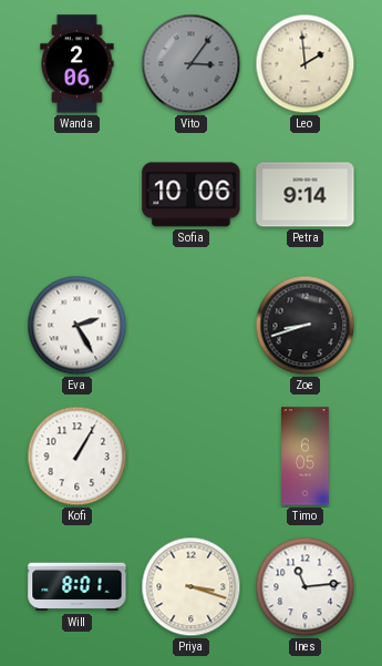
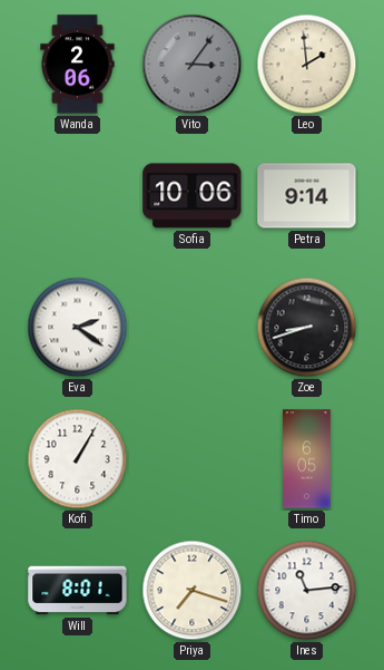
Eva: 2:25 -> 2:21 (78, 328)
Priya: 3:18 -> 7:18 (193, 591)
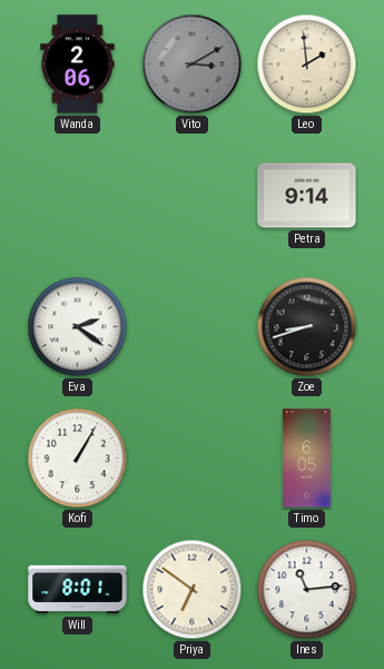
Vito: 3:06 -> 3:10 (193, 65)
Sofia: 10:06 -> none (193, 196)
Priya: 7:18 -> 6:51 (193, 590)
